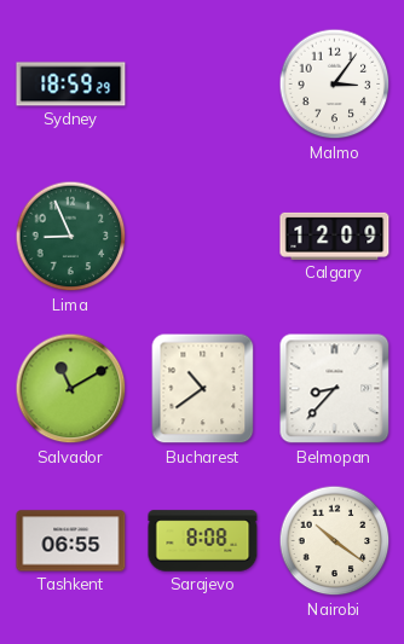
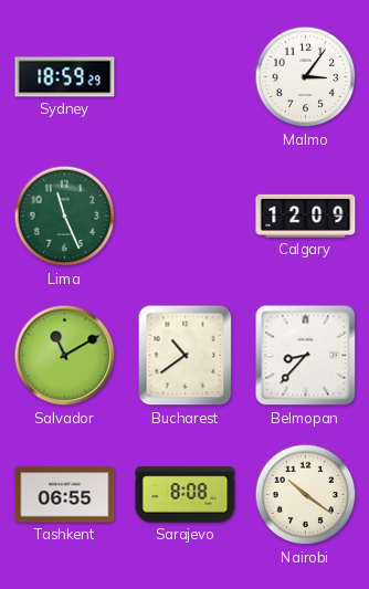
Lima: 8:56 -> 11:26 (65, 217)
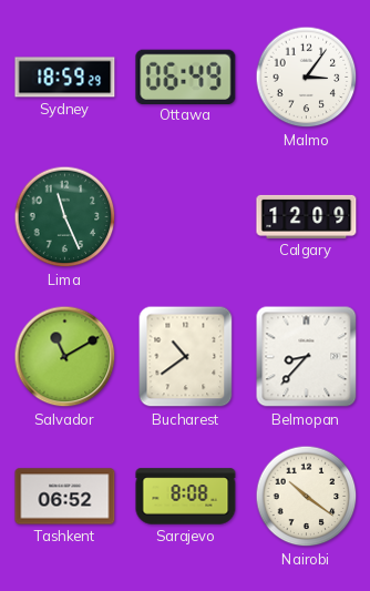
Ottawa: none -> 06:49 (186, 77)
Tashkent: 06:55 -> 06:52 (65, 497)
